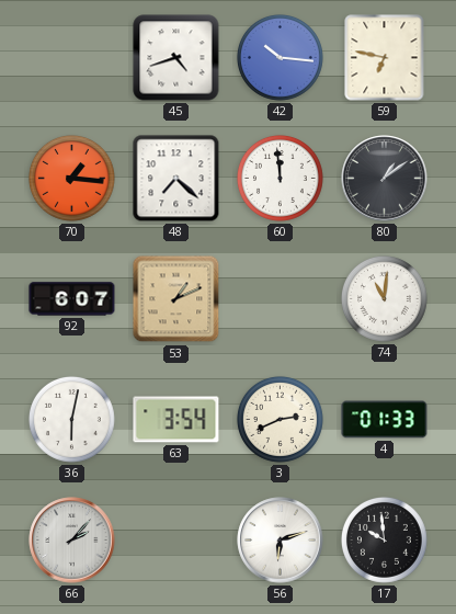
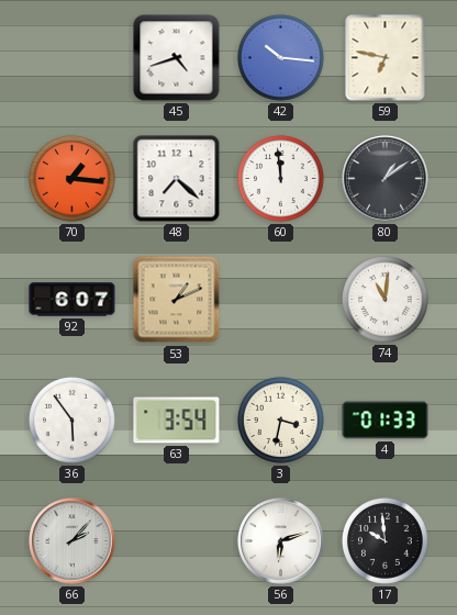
36: 6:02 -> 5:54 (71, 420)
3: 2:41 -> 3:32 (280, 420)
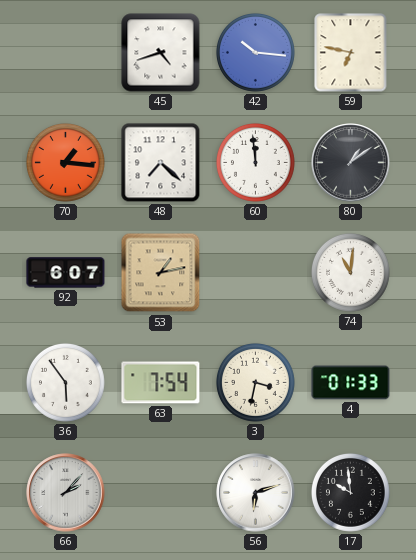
53: 1:11 -> 1:13 (161, 273)
63: 3:54 -> 7:54 (161, 383)
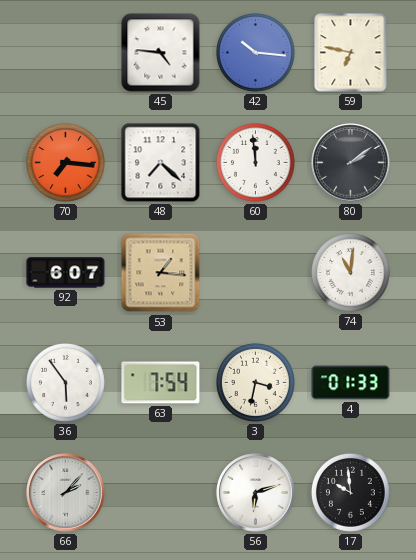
45: 4:42 -> 4:46 (161, 53)
70: 1:16 -> 7:16 (65, 162)
80: 1:09 -> 2:09 (351, 163)
53: 1:13 -> 1:16 (161, 273)
